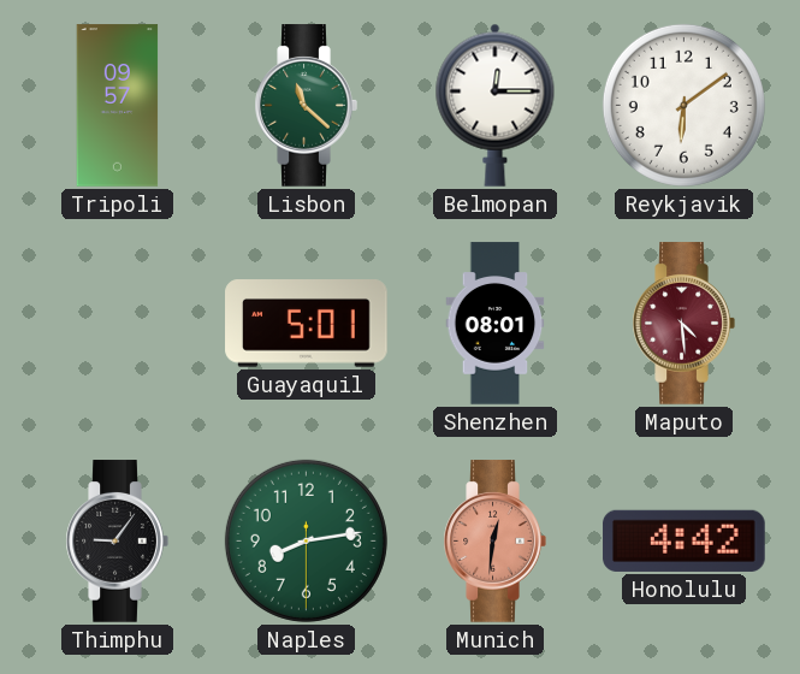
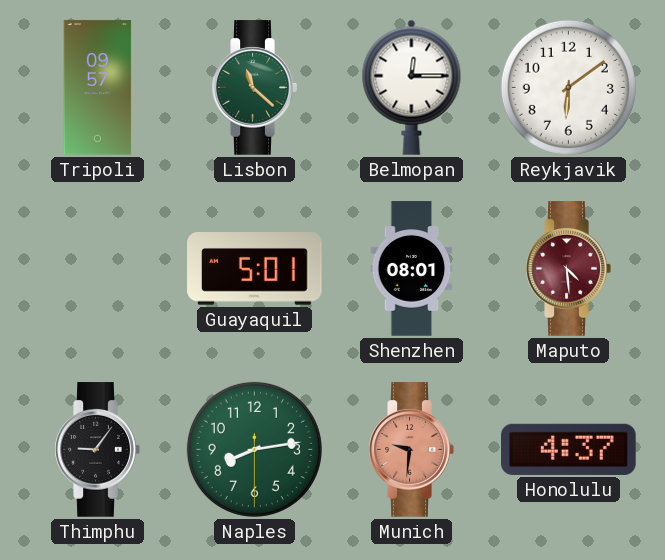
Munich: 12:31 -> 9:31 (411, 450)
Honolulu: 4:42 -> 4:37 (569, 449)
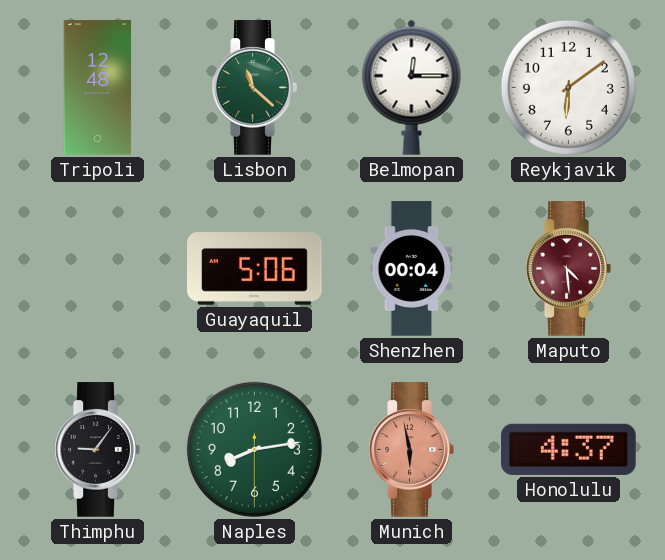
Tripoli: 09:57 -> 12:48 (98, 88)
Guayaquil: 5:01 -> 5:06 (255, 269)
Shenzhen: 08:01 -> 00:04 (412, 269)
Munich: 9:31 -> 5:58 (411, 450)
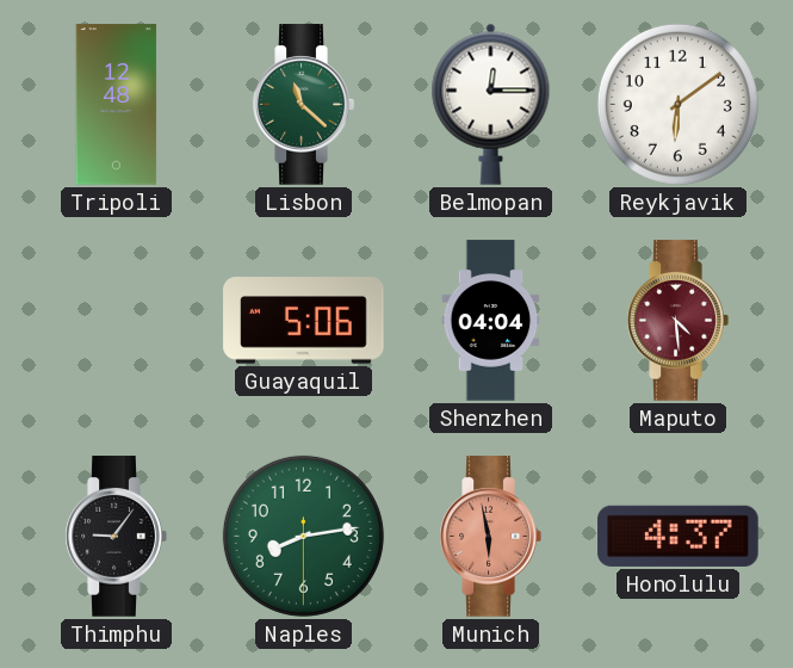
Shenzhen: 00:04 -> 04:04 (491, 321)
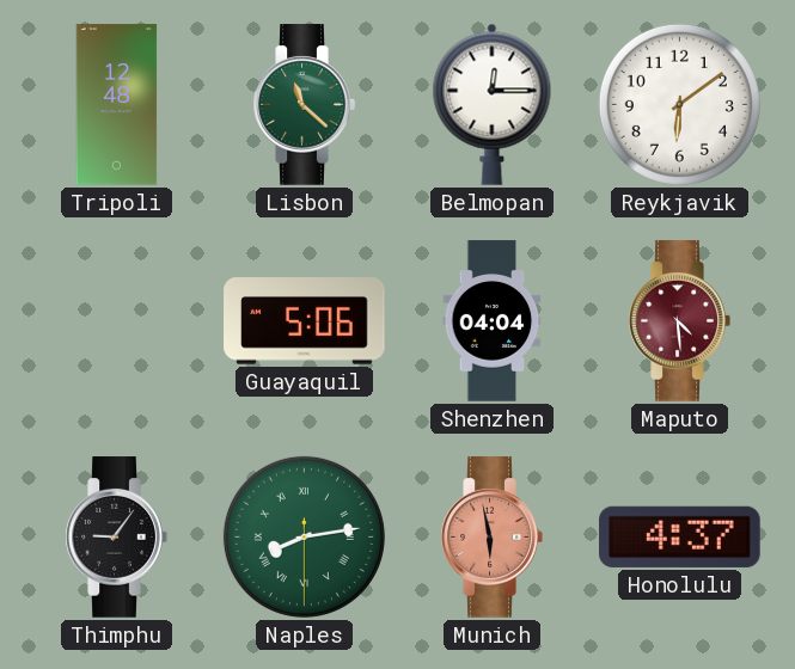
Naples numerals: Arabic -> Roman (304, 536)
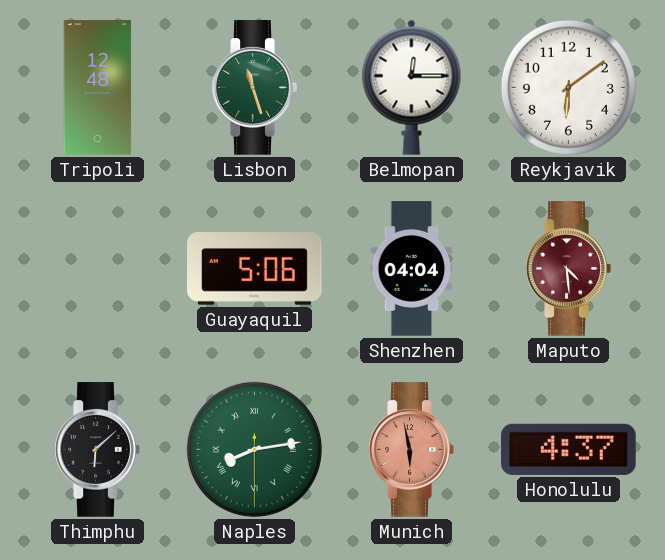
Lisbon: 11:22 -> 11:27 (254, 88)
Thimphu: 9:06 -> 6:08 (97, 450)
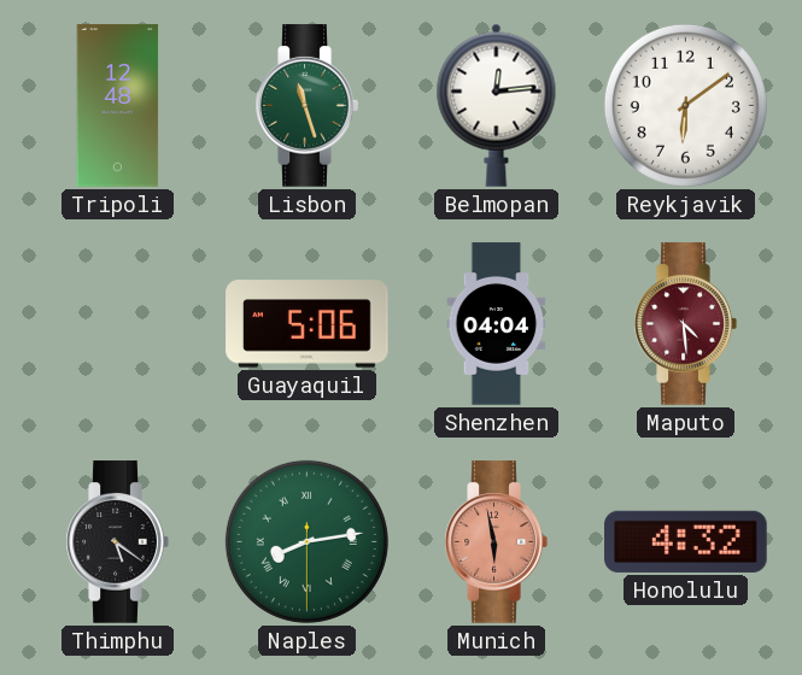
Belmopan: 12:15 -> 12:14 (497, 105)
Thimphu: 6:08 -> 5:21 (117, 542)
Honolulu: 4:37 -> 4:32 (686, 541)
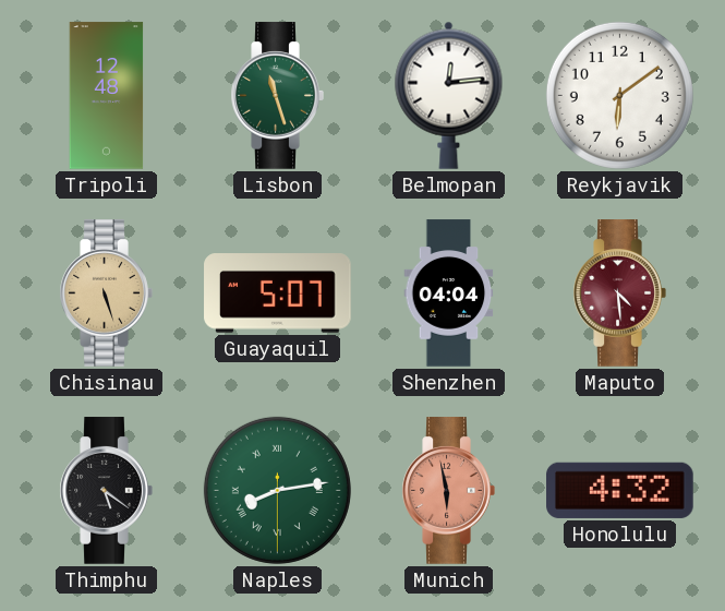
Chisinau: none -> 5:27 (106, 293)
Guayaquil: 5:06 -> 5:07 (278, 293)
